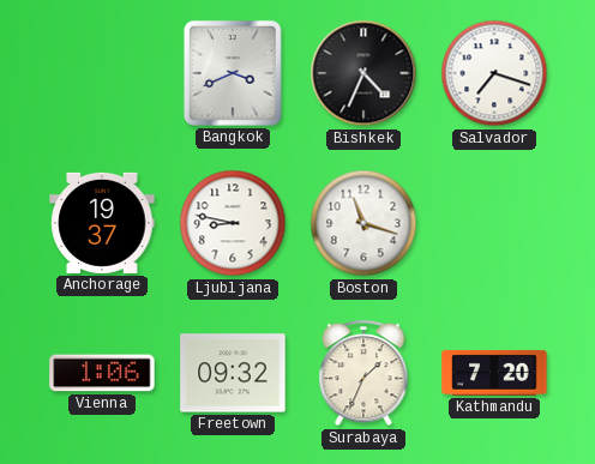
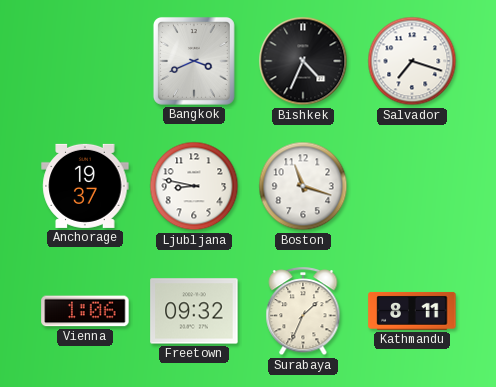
Kathmandu: 7:20 -> 8:11 (412, 311)
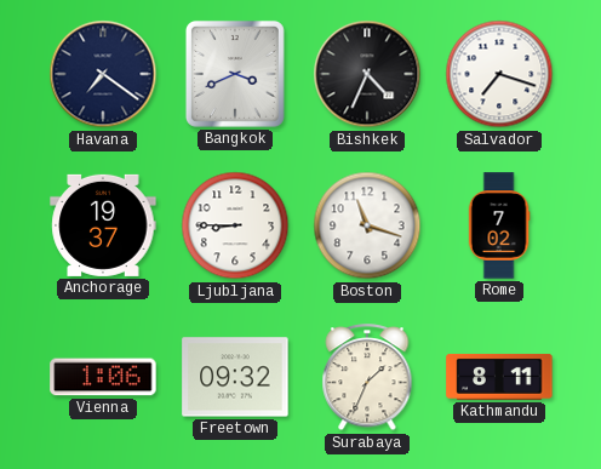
Havana: none -> 7:21 (103, 74)
Ljubljana: 8:47 -> 8:45 (235, 225)
Rome: none -> 7:02 (499, 225)
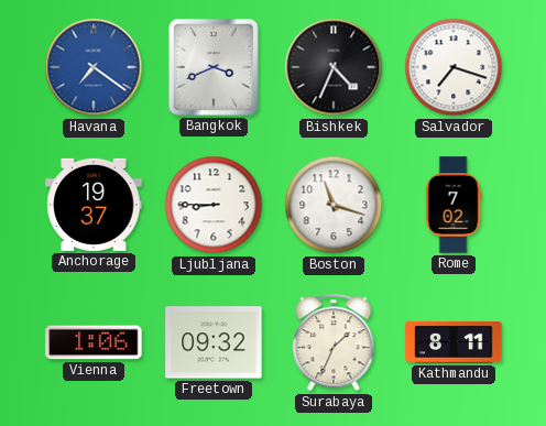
Havana dial: navy -> blue (94, 67)
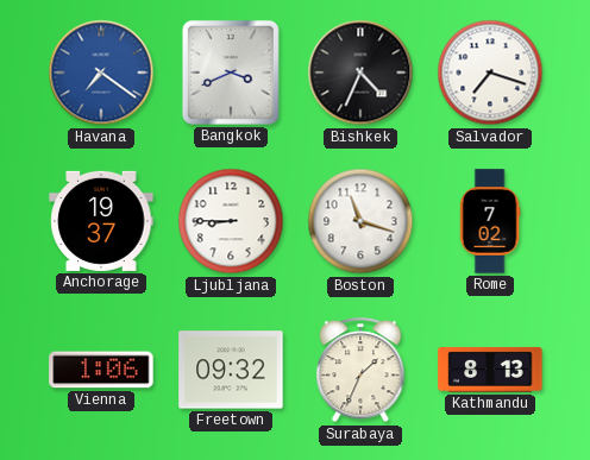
Kathmandu: 8:11 -> 8:13 (490, 370)
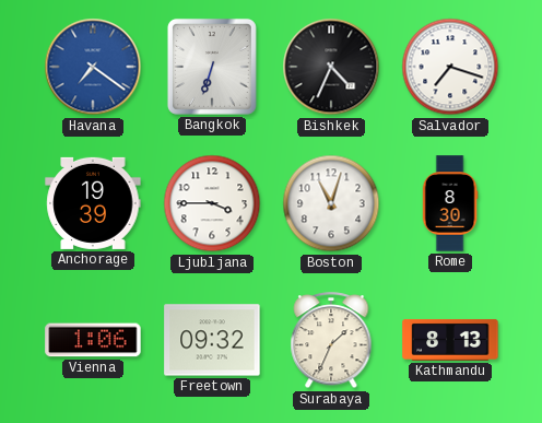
Bangkok: 3:41 -> 6:33 (212, 67)
Anchorage: 19:37 -> 19:39 (93, 203)
Ljubljana: 8:45 -> 3:45 (212, 203)
Boston: 11:18 -> 11:03 (331, 203)
Rome: 7:02 -> 8:30 (450, 203)
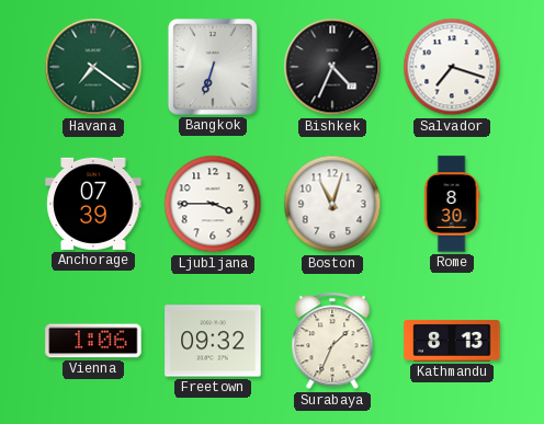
Havana dial: blue -> green (93, 67)
Anchorage: 19:39 -> 07:39 (93, 204)
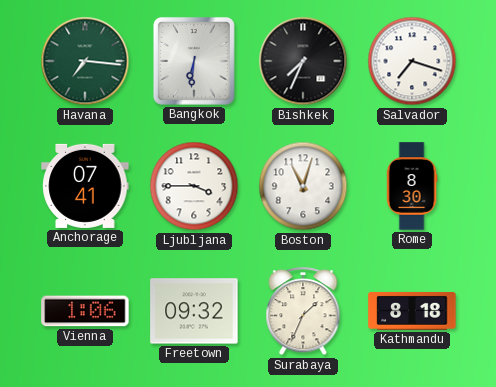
Havana: 7:21 -> 7:16 (85, 61)
Bangkok: 6:33 -> 6:31 (194, 61)
Bishkek: 4:34 -> 7:34 (303, 61)
Anchorage: 07:39 -> 07:41 (85, 186)
Kathmandu: 8:13 -> 8:18 (412, 311)
